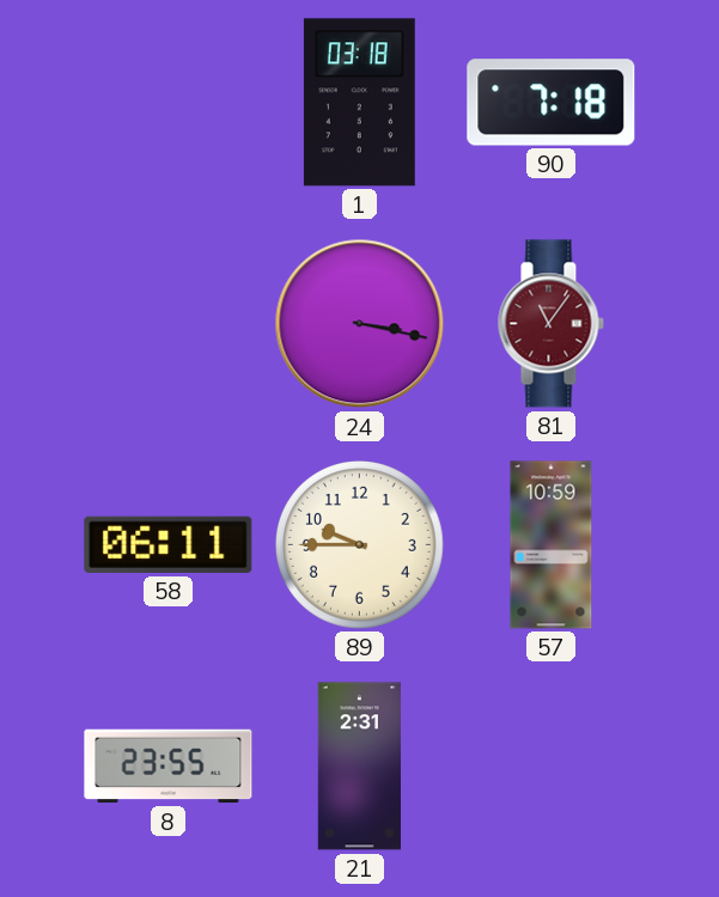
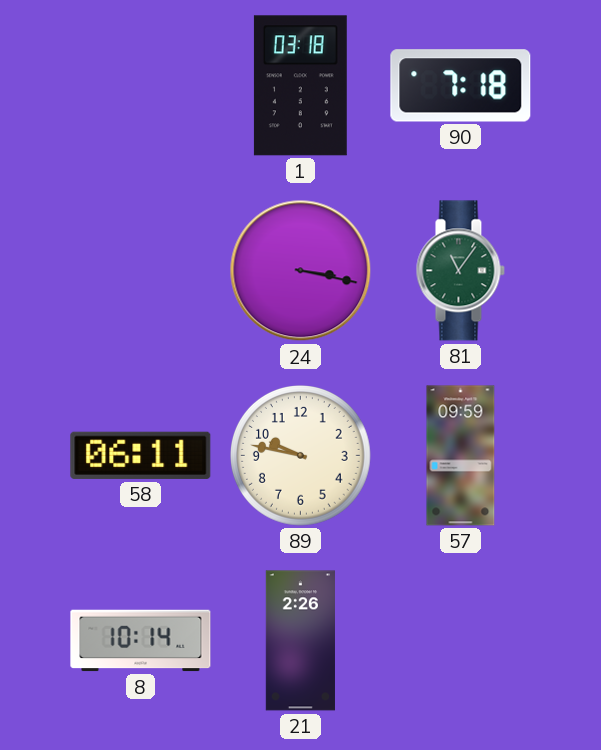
81 dial: burgundy -> green (460, 271)
89: 9:45 -> 9:47 (301, 456)
57: 10:59 -> 09:59 (461, 456)
8: 23:55 -> 10:14 (141, 641)
21: 2:31 -> 2:26 (300, 641)
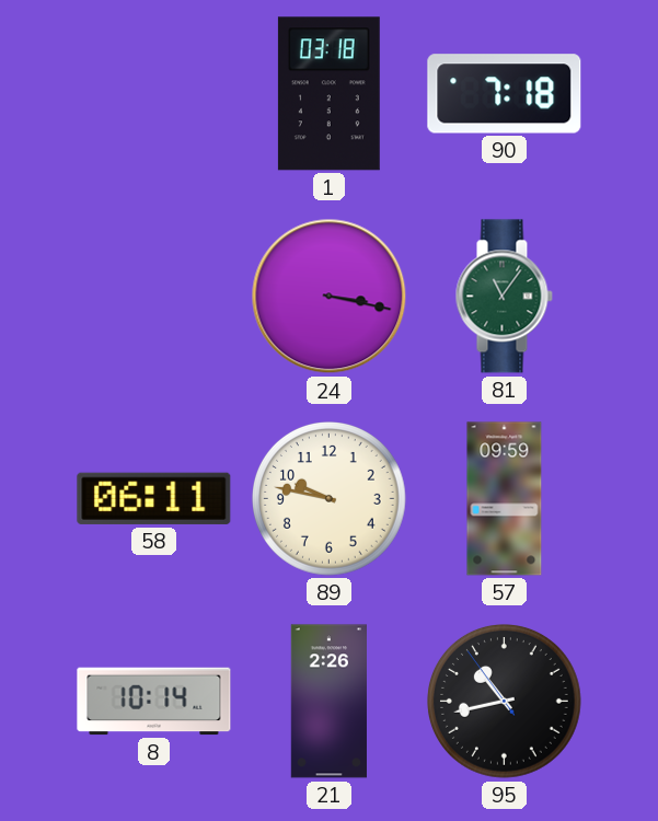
95: none -> 10:42 (505, 702)
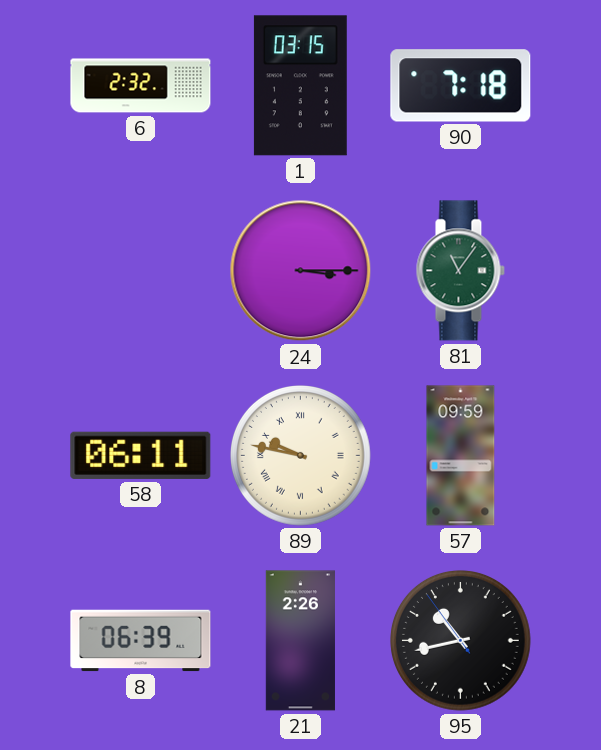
6: none -> 2:32 (141, 86)
1: 03:18 -> 03:15 (300, 86)
24: 3:17 -> 3:15 (301, 271)
89 numerals: Arabic -> Roman (301, 456)
8: 10:14 -> 06:39 (141, 641)
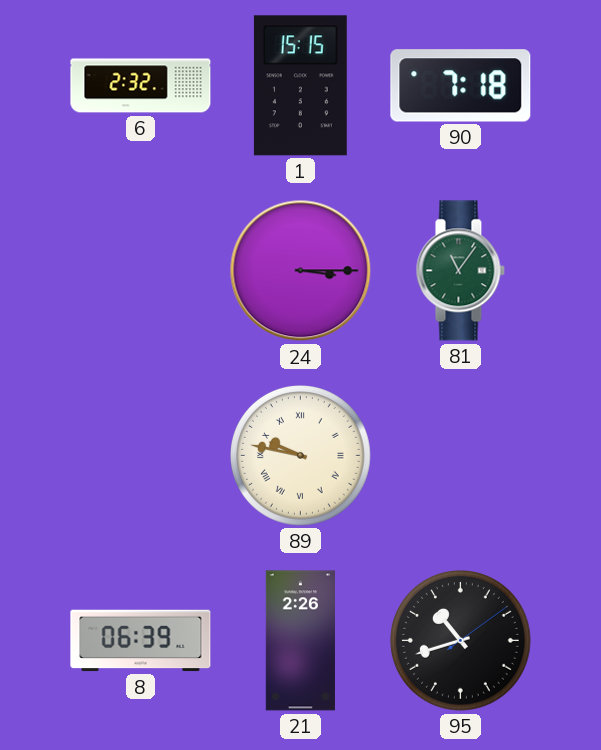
1: 03:15 -> 15:15 (300, 86)
58: 06:11 -> none (141, 455)
57: 09:59 -> none (461, 456)
95: 10:42:54 -> 10:42:09 (461, 641)
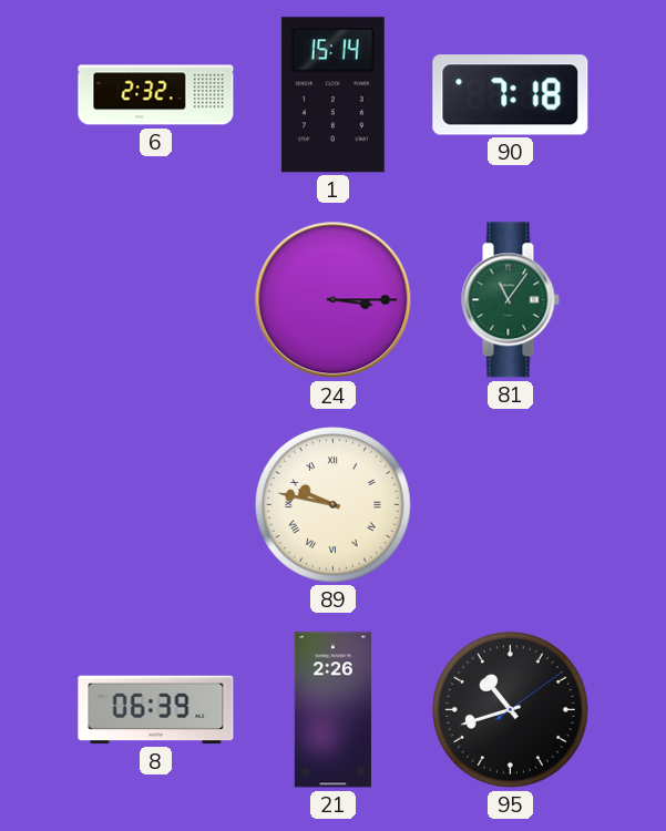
1: 15:15 -> 15:14 (332, 95)
